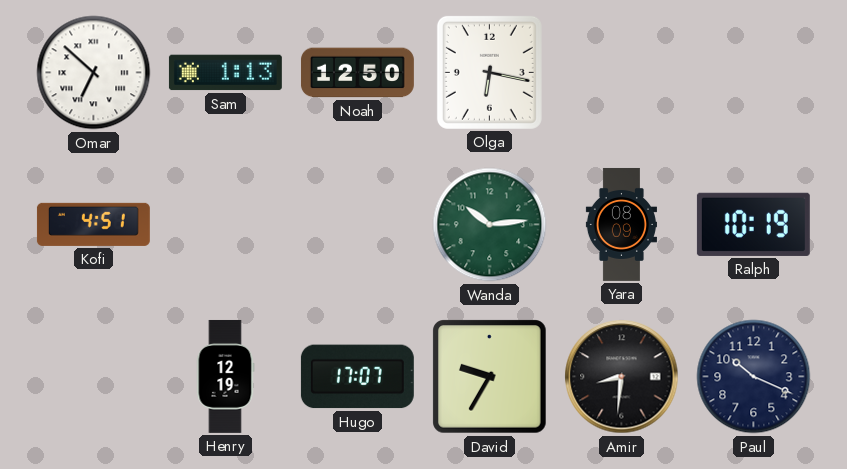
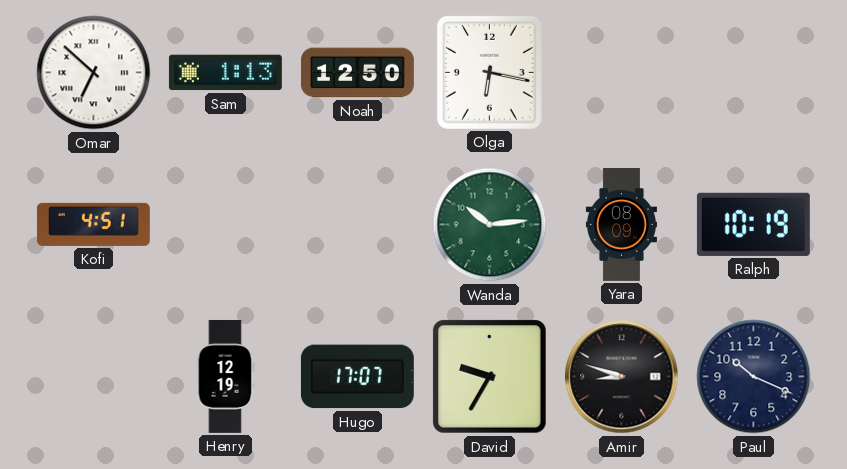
Amir: 8:31 -> 8:48 (622, 377)
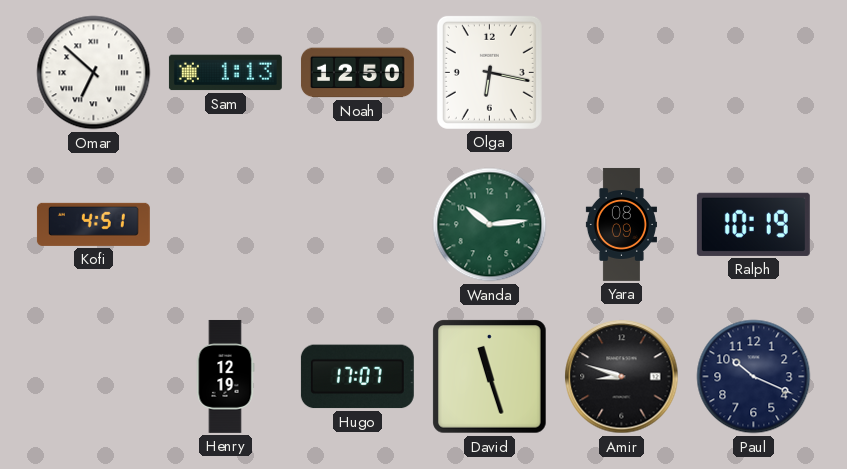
David: 9:35 -> 11:27 (490, 377)
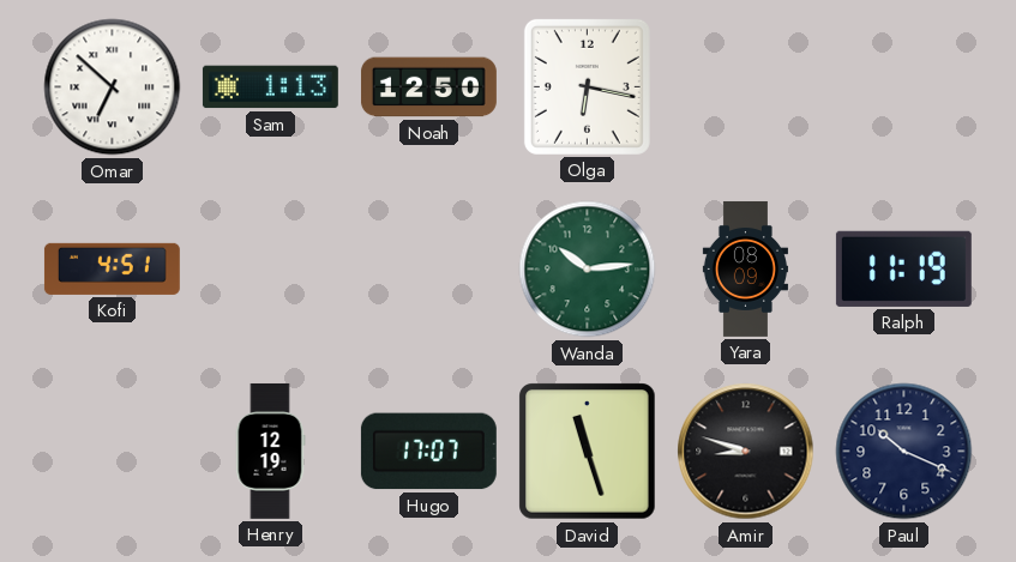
Ralph: 10:19 -> 11:19 (903, 268)
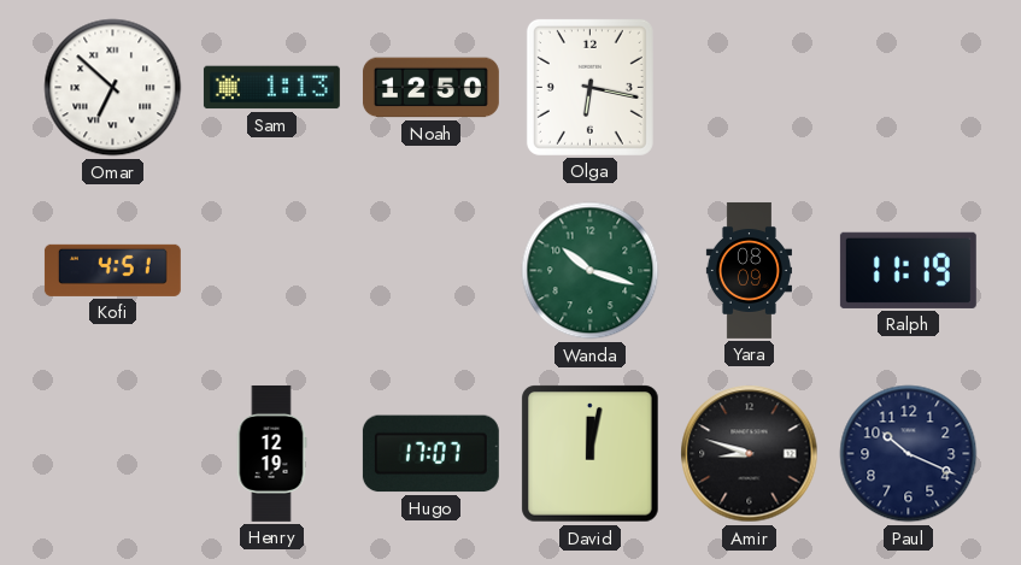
Wanda: 10:14 -> 10:18 (591, 271)
David: 11:27 -> 12:02 (591, 454)
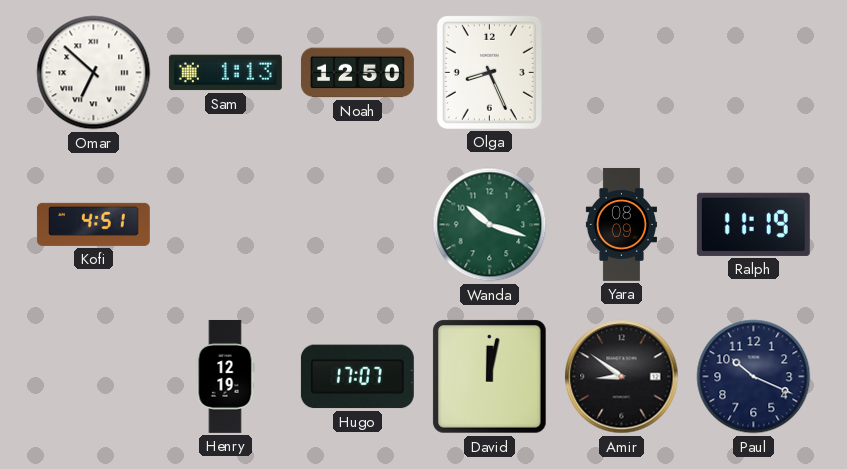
Olga: 6:17 -> 8:26 (489, 72)
Amir: 8:48 -> 8:51 (622, 377)
